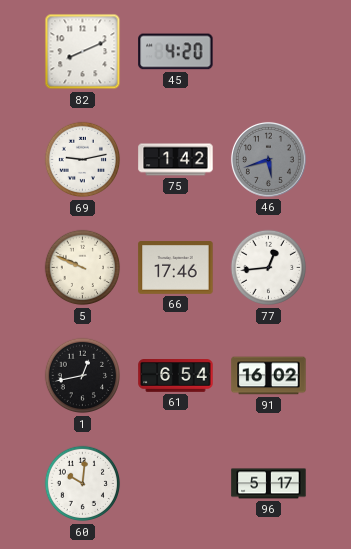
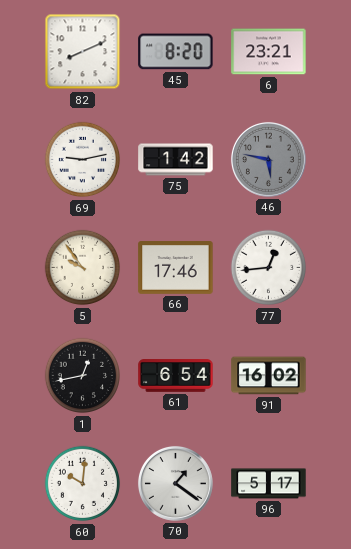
45: 4:20 -> 8:20 (176, 52)
6: none -> 23:21 (269, 52)
46: 5:42 -> 5:47 (268, 159)
5: 9:49 -> 9:54 (83, 268)
70: none -> 1:21 (175, 483)
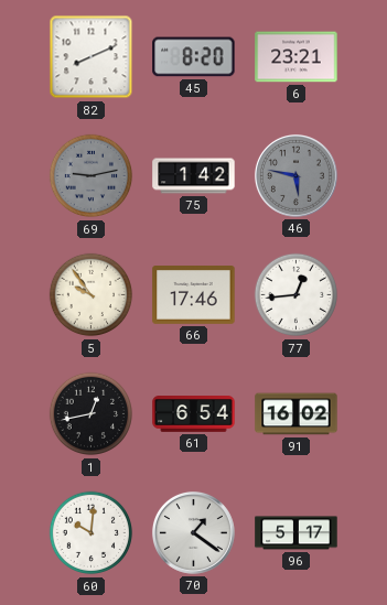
69 dial: white -> grey (92, 176)
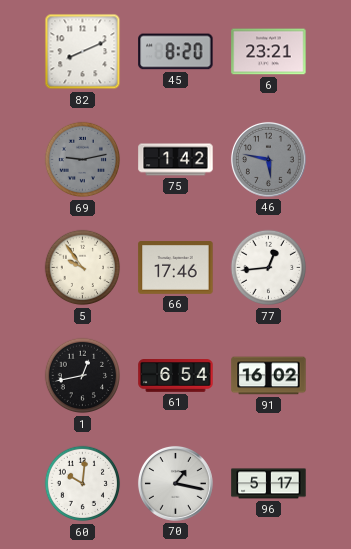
70: 1:21 -> 1:17 (175, 483)
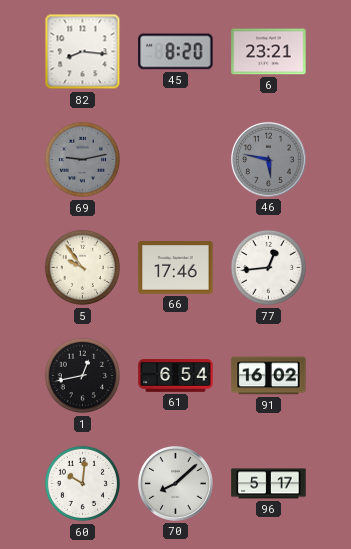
82: 8:11 -> 8:16 (83, 52)
75: 1:42 -> none (176, 160)
70: 1:17 -> 8:08 (175, 483)
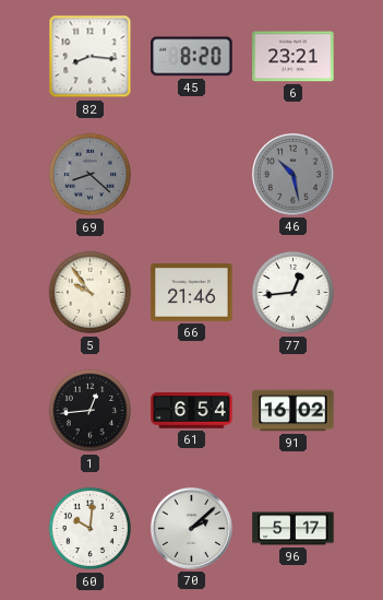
69: 9:13 -> 8:22 (91, 175)
46: 5:47 -> 10:28 (292, 174)
66: 17:46 -> 21:46 (192, 293)
1: 12:43 -> 12:44 (91, 411)
70: 8:08 -> 2:08 (191, 528)
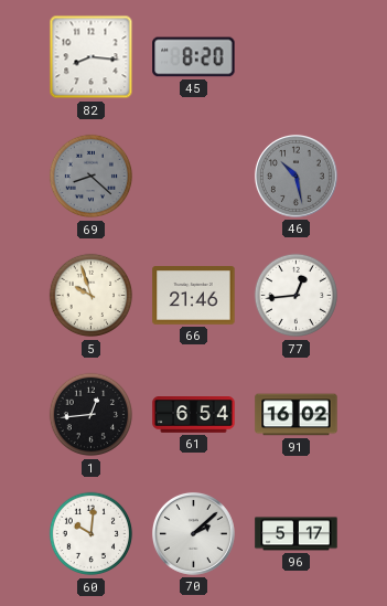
6: 23:21 -> none (294, 57)
5: 9:54 -> 9:57 (92, 296)
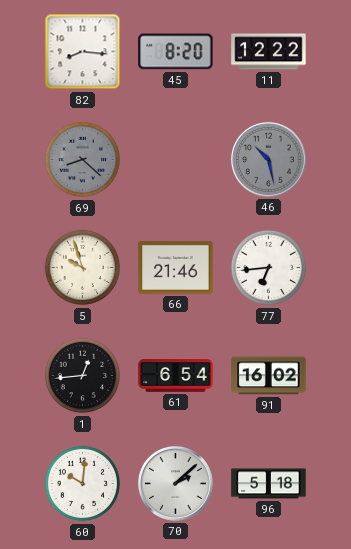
11: none -> 12:22 (269, 52)
77: 12:44 -> 6:44 (269, 268)
96: 5:17 -> 5:18 (269, 484)
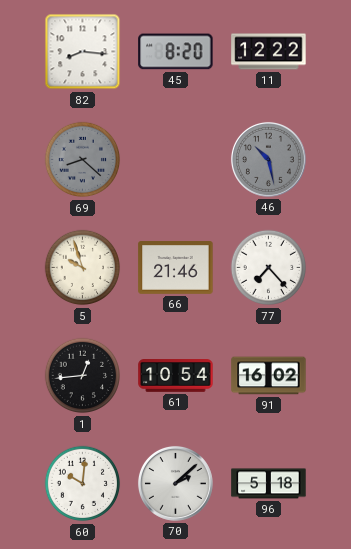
77: 6:44 -> 7:23 (269, 268)
61: 6:54 -> 10:54 (176, 376)
